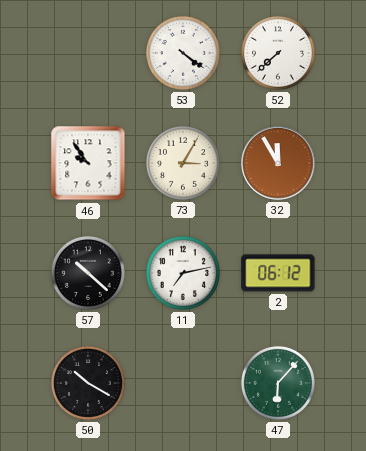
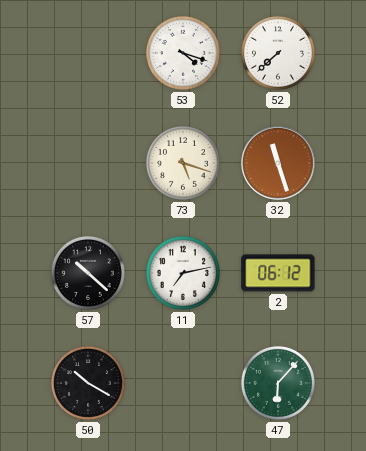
53: 4:21 -> 4:18 (183, 53)
46: 9:54 -> none (88, 163)
73: 3:05 -> 5:18 (183, 163)
32: 11:55 -> 11:27 (278, 163)
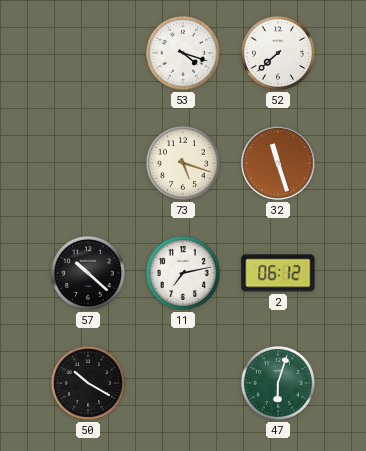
47: 6:07 -> 6:03 (278, 383)
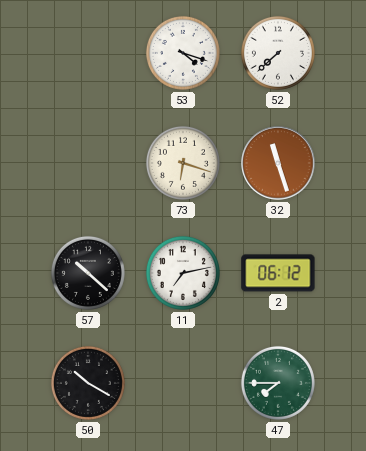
73: 5:18 -> 6:18 (183, 163)
47: 6:03 -> 7:45 (278, 383)
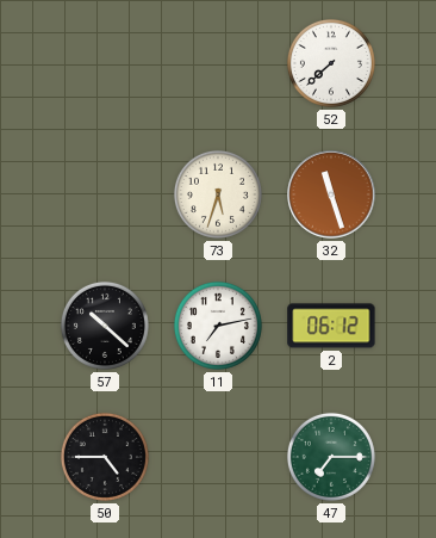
53: 4:18 -> none (183, 53)
73: 6:18 -> 5:33 (218, 194)
50: 10:20 -> 4:45 (105, 457)
47: 7:45 -> 7:15 (331, 457)
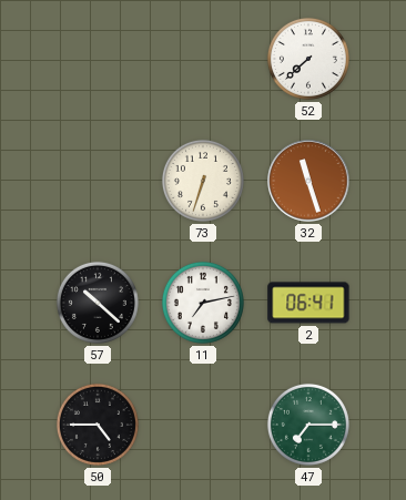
73: 5:33 -> 6:33 (203, 181)
2: 06:12 -> 06:41 (308, 303)
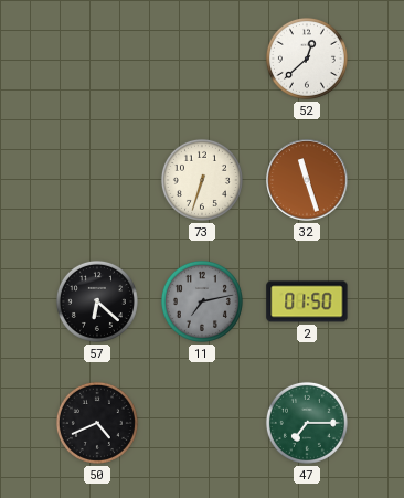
52: 7:38 -> 12:38 (307, 59)
57: 10:22 -> 6:22 (97, 301)
11 dial: white -> grey (202, 301)
2: 06:41 -> 01:50 (307, 301)
50: 4:45 -> 4:41 (97, 423)
